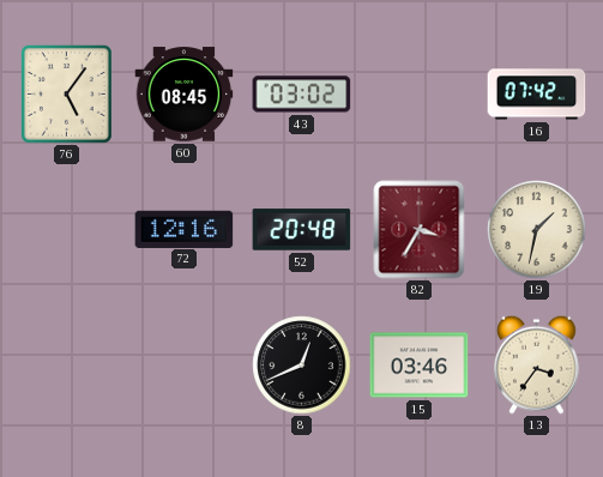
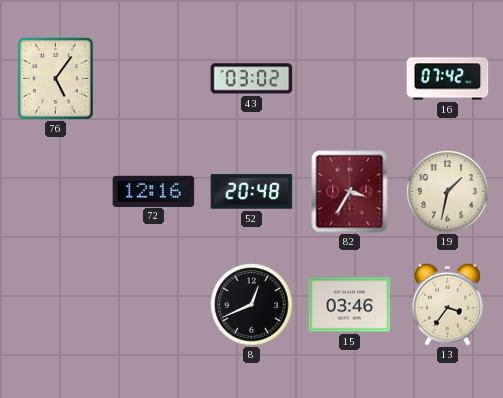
60: 08:45 -> none (185, 95)
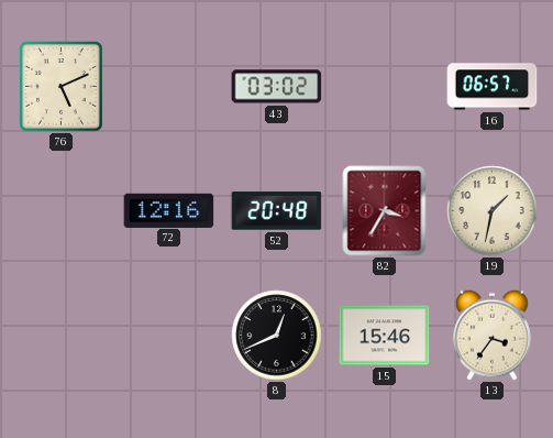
76: 5:06 -> 5:11 (62, 87)
16: 07:42 -> 06:57 (493, 87)
15: 03:46 -> 15:46 (385, 336)
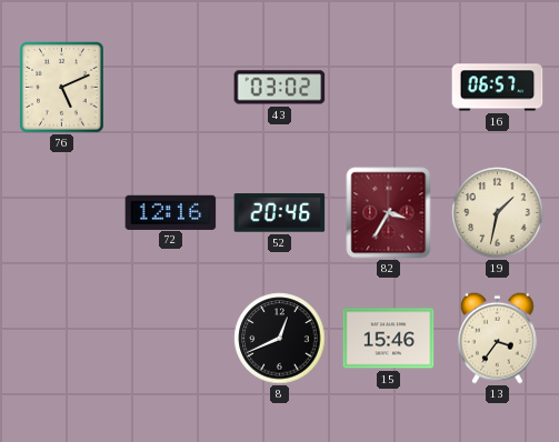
52: 20:48 -> 20:46 (280, 213)
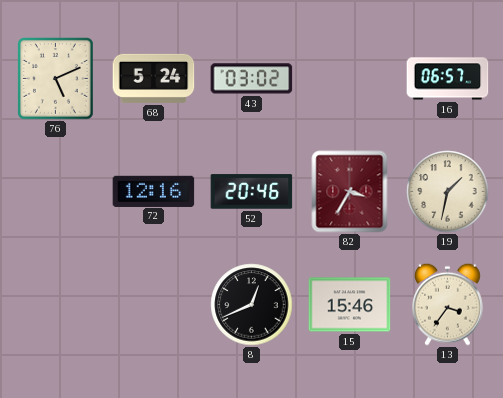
68: none -> 5:24 (154, 78)
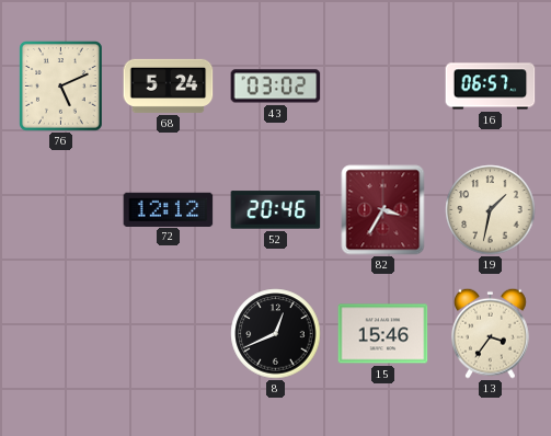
72: 12:16 -> 12:12 (169, 209)
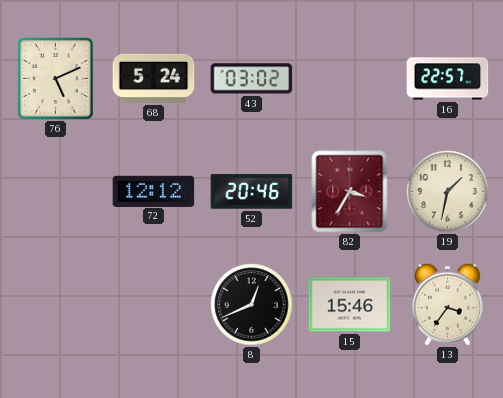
16: 06:57 -> 22:57 (448, 79)
